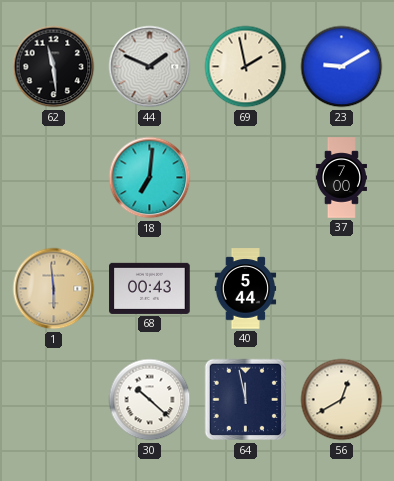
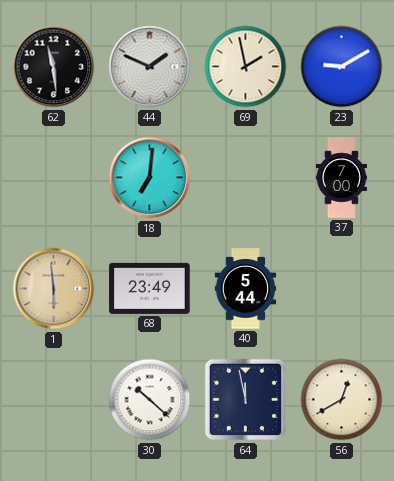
68: 00:43 -> 23:49 (150, 288)
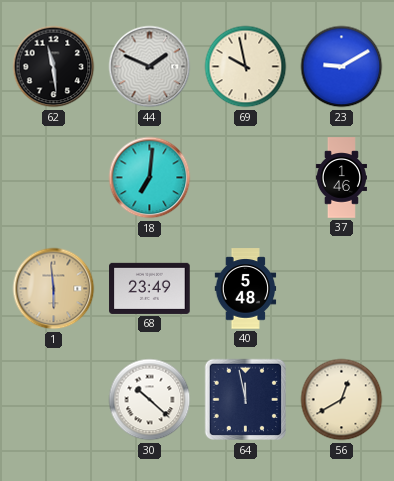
69: 1:58 -> 9:58 (246, 67)
37: 7:00 -> 1:46 (341, 178)
40: 5:44 -> 5:48 (246, 289)
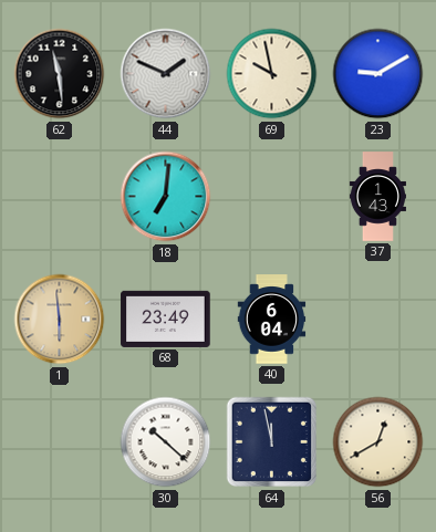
37: 1:46 -> 1:43 (377, 197)
40: 5:48 -> 6:04 (272, 320)
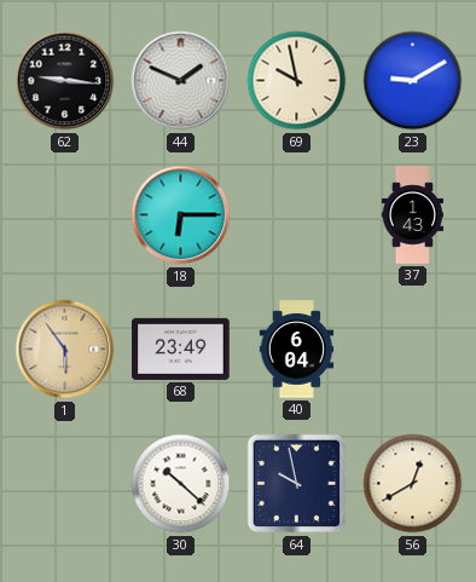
62: 11:29 -> 9:16 (65, 81)
18: 7:01 -> 6:15 (181, 215)
1: 5:59 -> 5:54 (65, 350)
64: 11:58 -> 9:58 (297, 484)
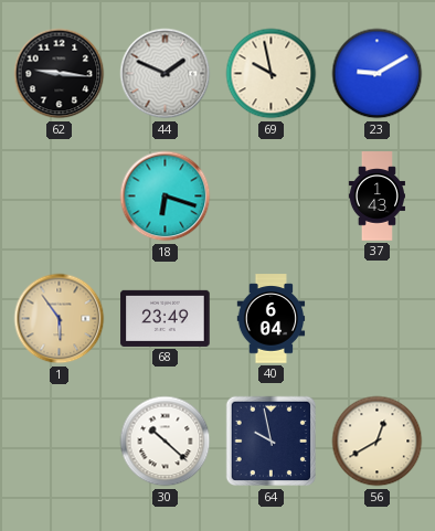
18: 6:15 -> 6:18 (166, 197)
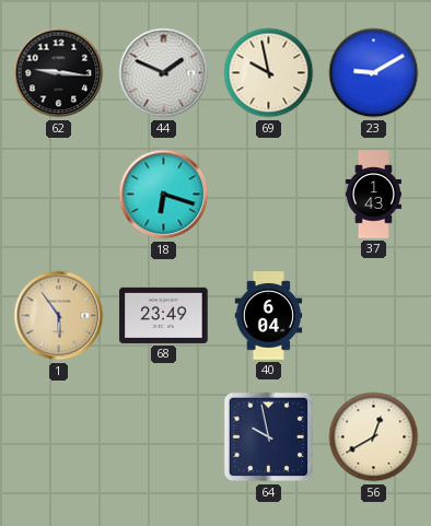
30: 10:22 -> none (166, 442)
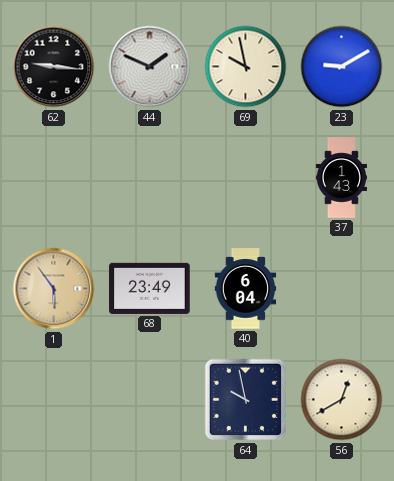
18: 6:18 -> none (164, 195)
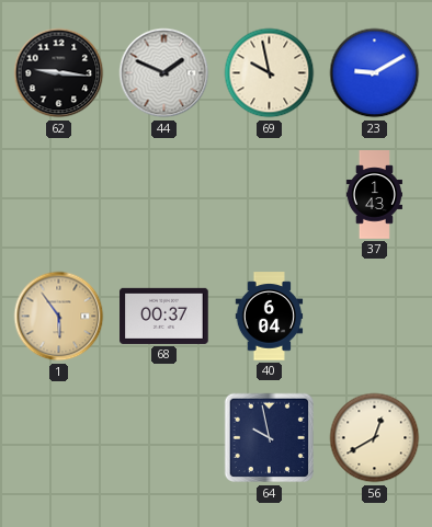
68: 23:49 -> 00:37 (164, 316)
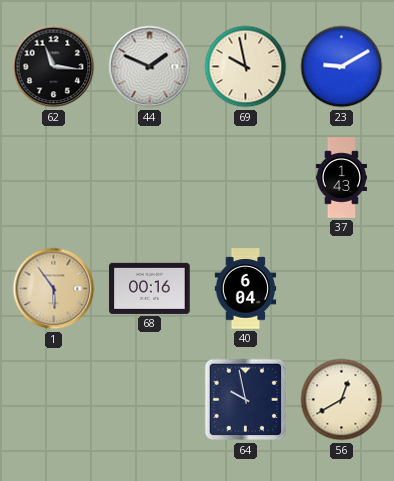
62: 9:16 -> 11:16 (54, 67)
68: 00:37 -> 00:16 (150, 288)
